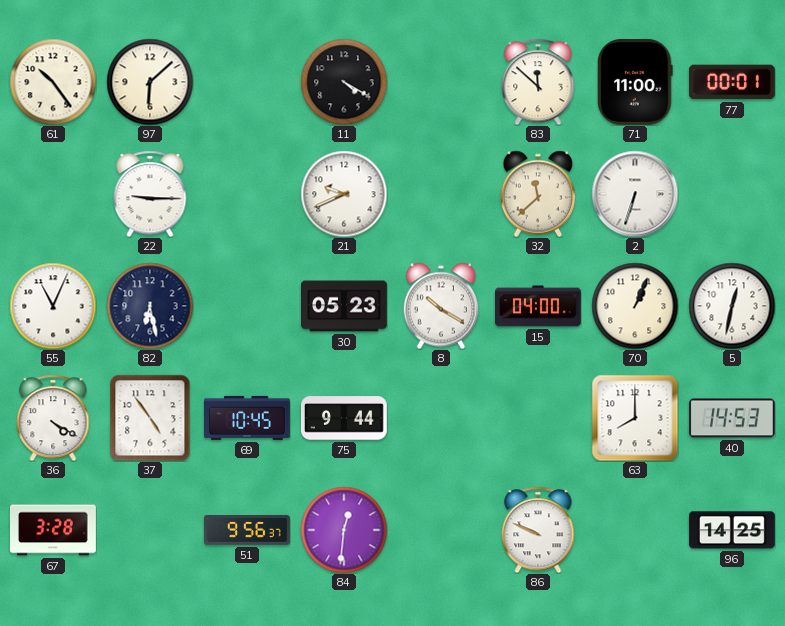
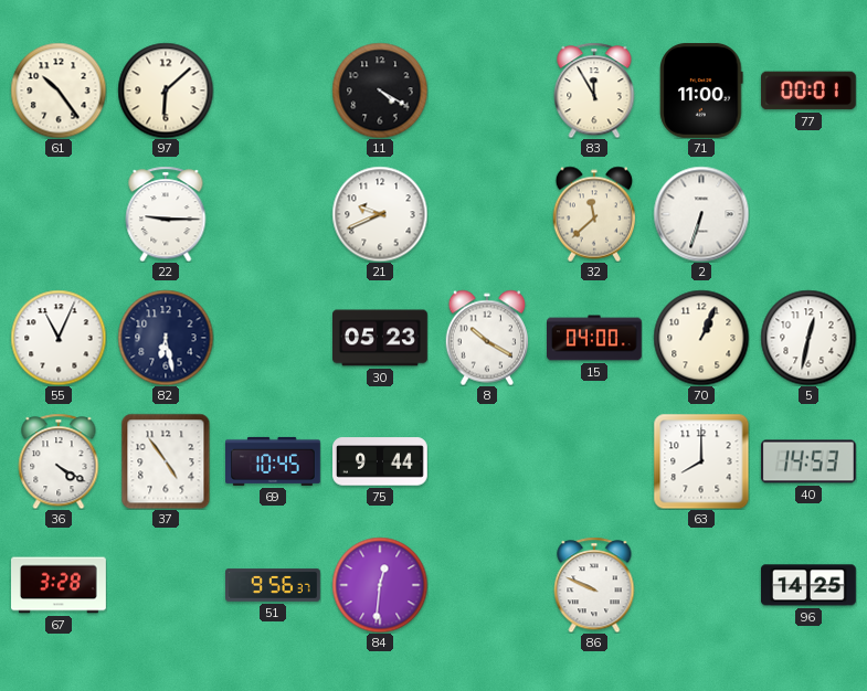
83: 11:52 -> 11:55 (594, 91)
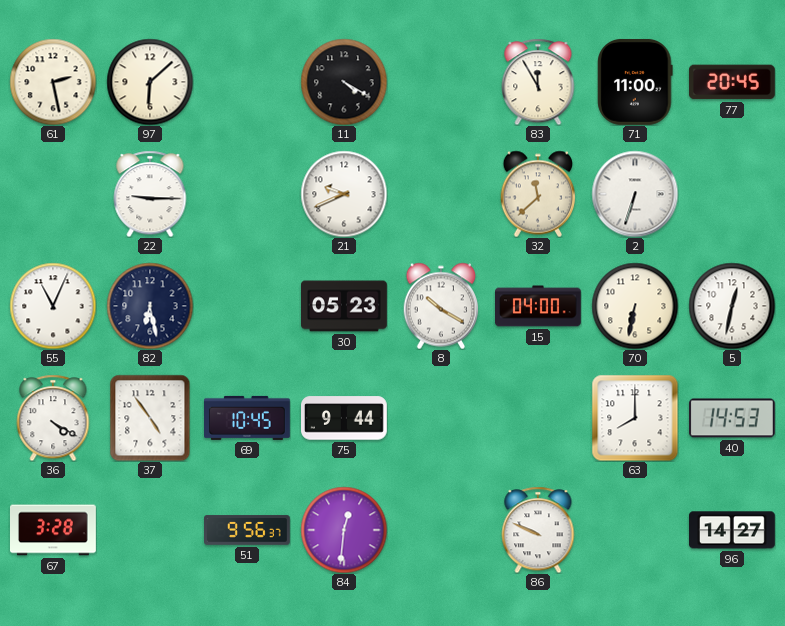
61: 10:24 -> 2:28 (53, 82)
77: 00:01 -> 20:45 (732, 82)
70: 1:04 -> 6:32 (635, 306)
96: 14:25 -> 14:27 (732, 530)
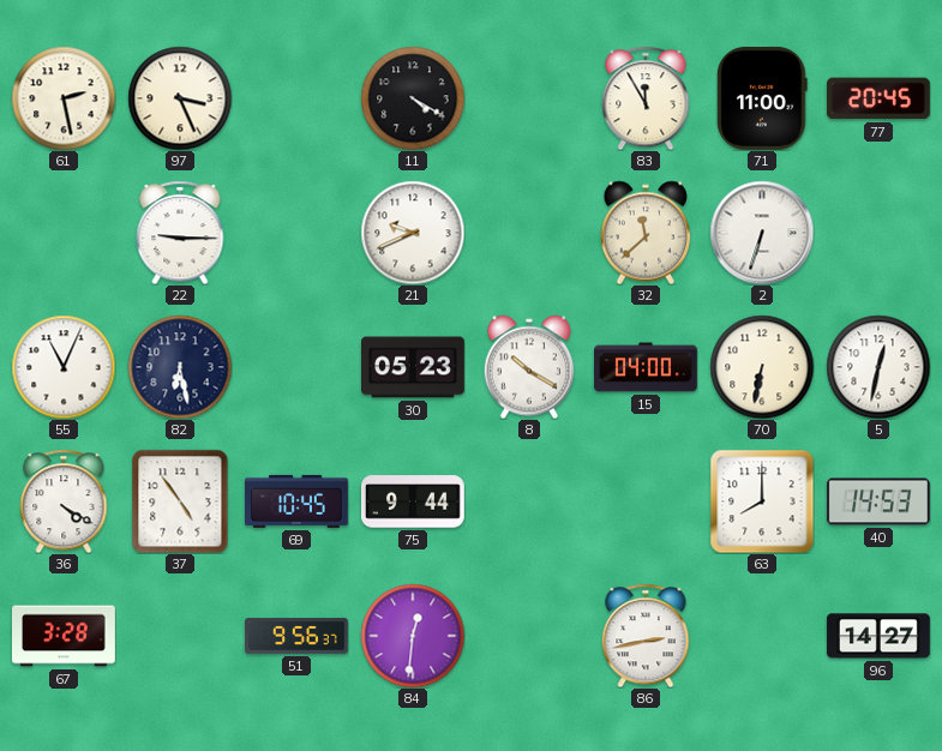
97: 6:08 -> 3:26 (180, 98)
86: 9:49 -> 2:43 (646, 636)
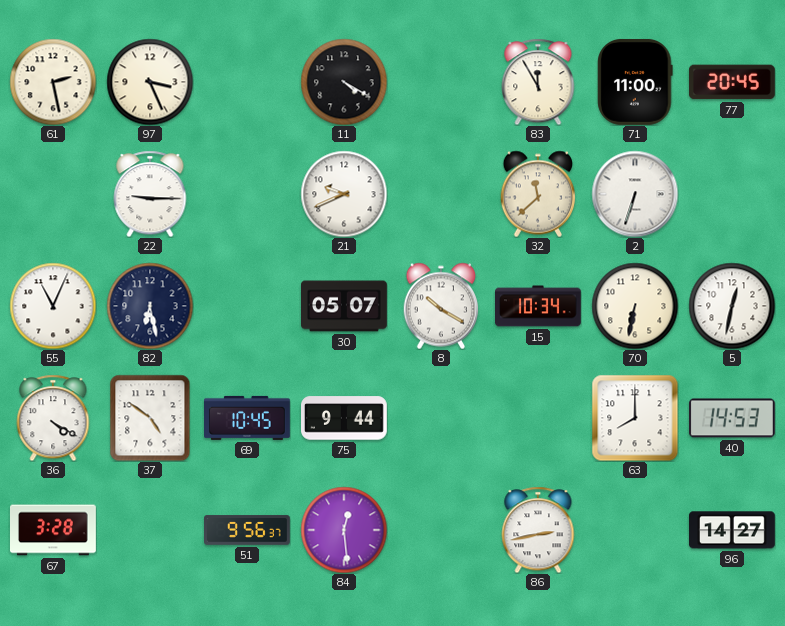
30: 05:23 -> 05:07 (345, 306)
15: 04:00 -> 10:34 (539, 306)
37: 4:54 -> 4:51 (150, 418)
84: 12:31 -> 12:29 (344, 530)
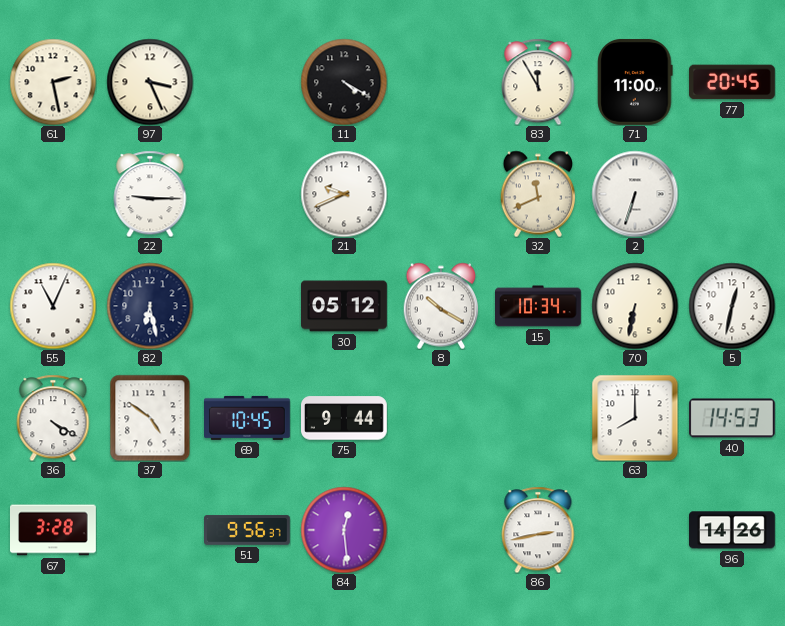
32: 11:38 -> 11:41 (538, 194)
30: 05:07 -> 05:12 (345, 306)
96: 14:27 -> 14:26 (732, 530)
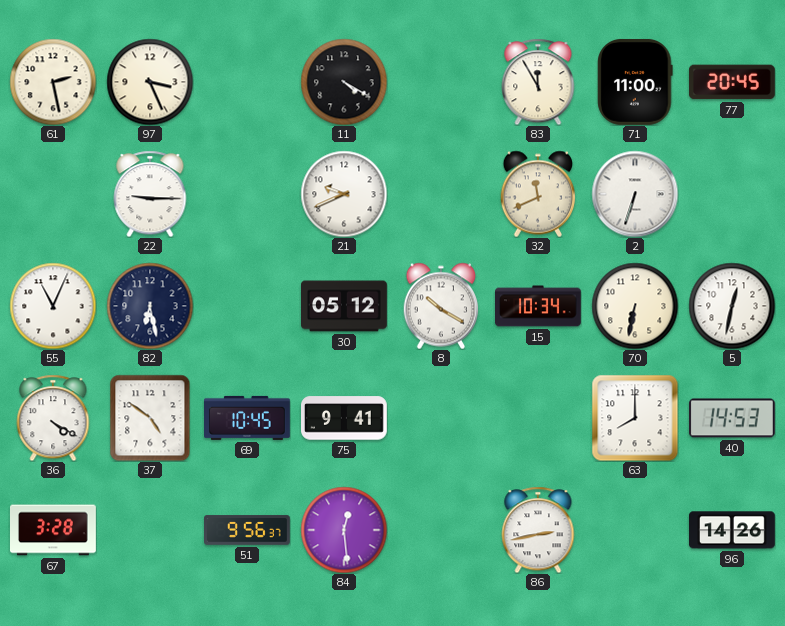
75: 9:44 -> 9:41 (345, 418)
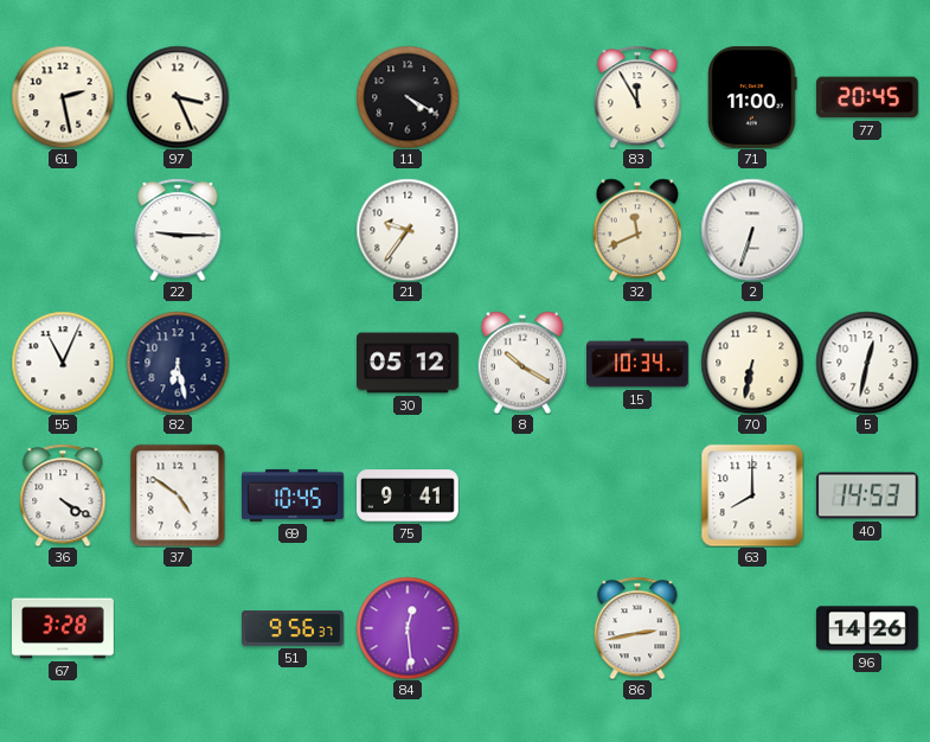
21: 9:41 -> 9:36 (408, 230)
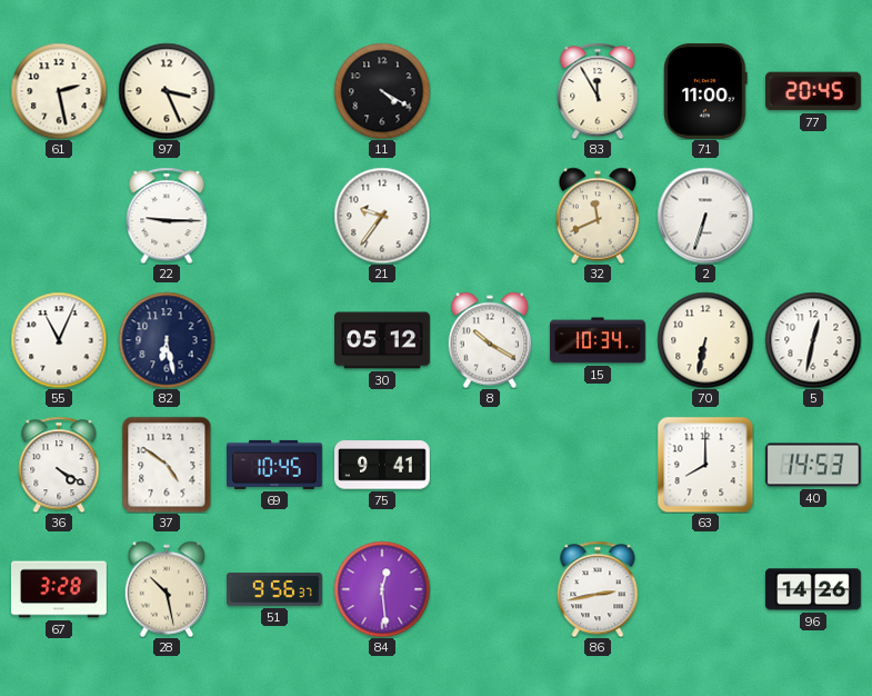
28: none -> 10:28 (167, 589)
